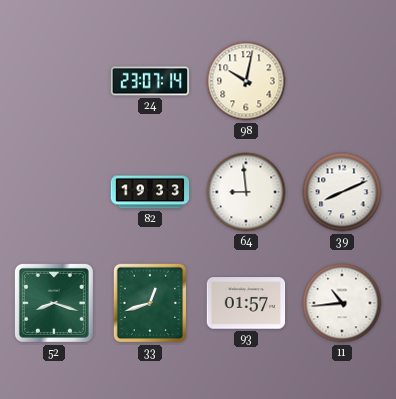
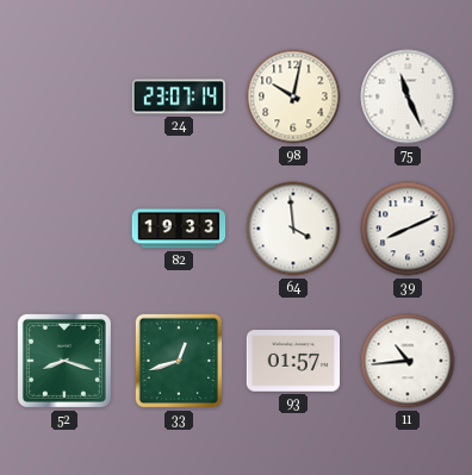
75: none -> 11:26 (408, 96)
64: 8:59 -> 3:59 (293, 229)
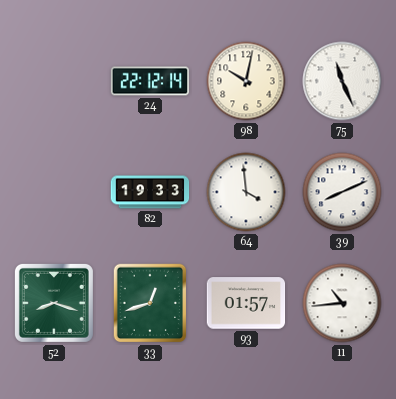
24: 23:07 -> 22:12 (150, 81)
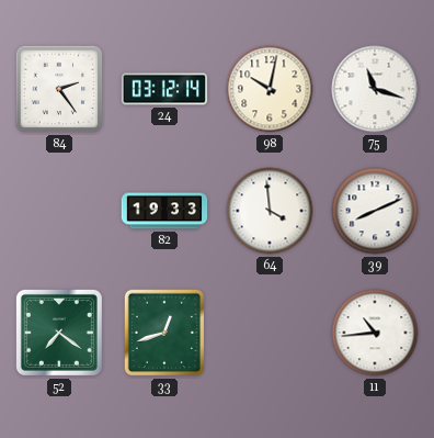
84: none -> 2:24 (59, 89)
24: 22:12 -> 03:12 (164, 89)
75: 11:26 -> 11:18 (375, 89)
52: 8:18 -> 7:21 (59, 333)
93: 01:57 -> none (246, 303)
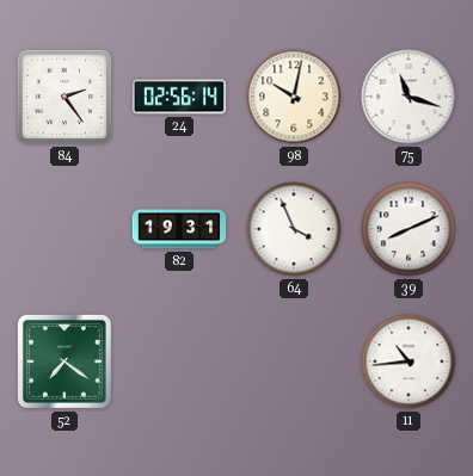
24: 03:12 -> 02:56 (179, 97)
82: 19:33 -> 19:31 (179, 229)
64: 3:59 -> 3:56 (294, 229)
33: 12:42 -> none (164, 333)
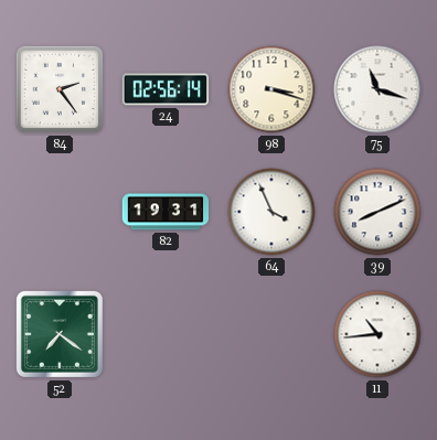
98: 10:02 -> 3:18 (271, 89)
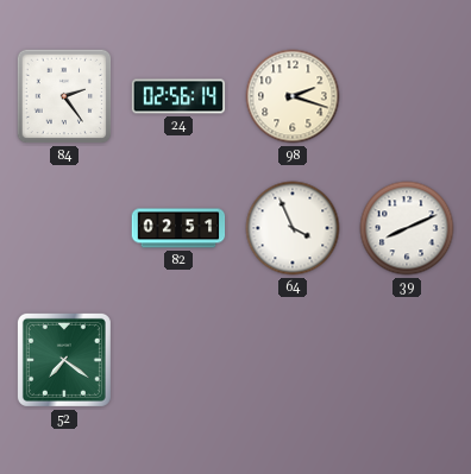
98: 3:18 -> 2:18 (293, 96)
75: 11:18 -> none (377, 89)
82: 19:31 -> 02:51 (178, 228)
11: 10:44 -> none (377, 334)
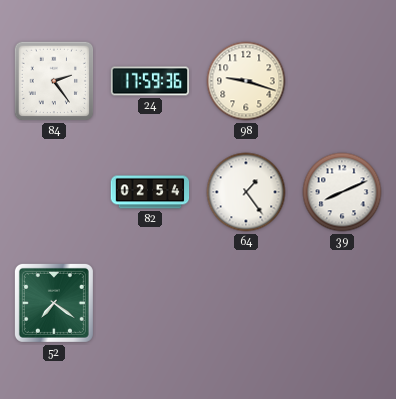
24: 02:56 -> 17:59 (150, 81)
98: 2:18 -> 9:18 (246, 81)
82: 02:51 -> 02:54 (150, 192)
64: 3:56 -> 1:24 (246, 192)
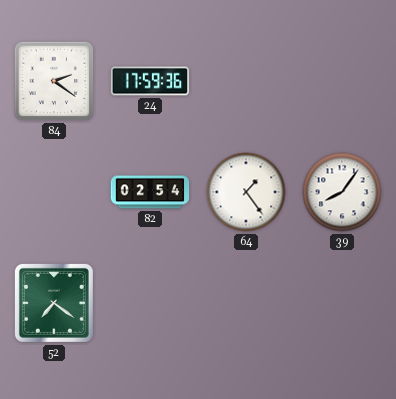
84: 2:24 -> 2:21 (54, 81)
98: 9:18 -> none (246, 81)
39: 8:11 -> 8:06 (342, 192)
